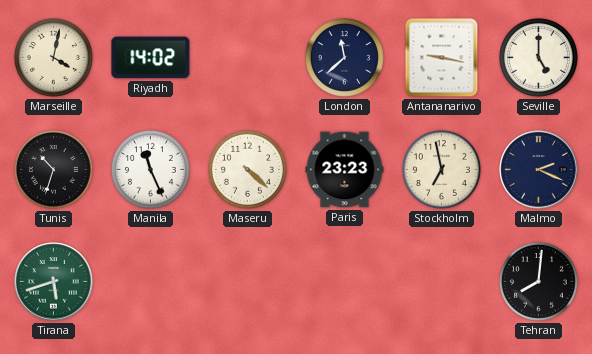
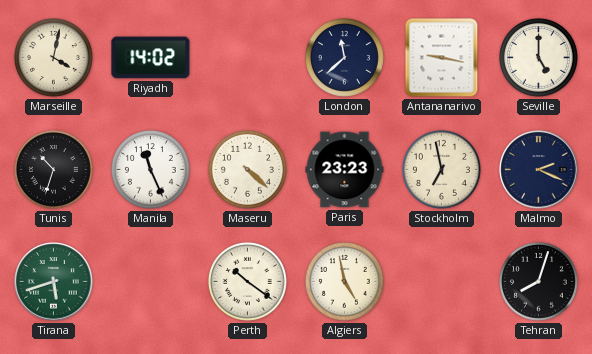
Perth: none -> 10:21 (247, 281)
Algiers: none -> 4:58 (344, 281)
Tehran: 8:01 -> 8:03 (538, 281)
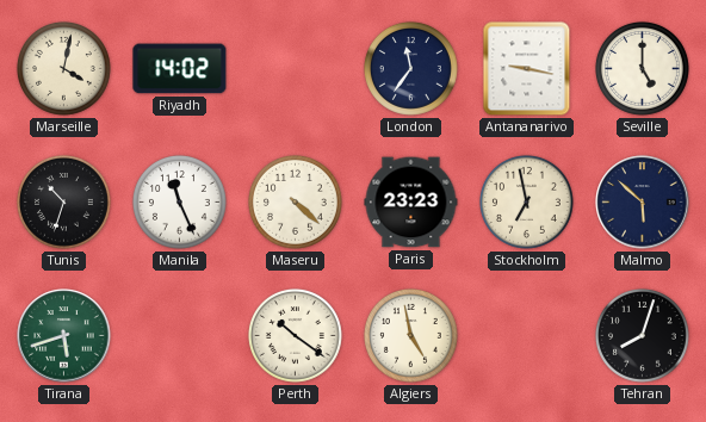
London: 11:38 -> 11:36 (410, 68)
Malmo: 2:19 -> 5:52 (643, 203)
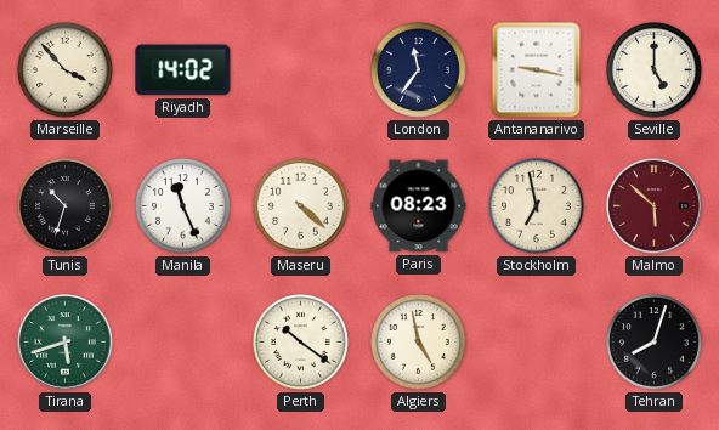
Marseille: 4:02 -> 3:53 (64, 69)
Paris: 23:23 -> 08:23 (419, 206)
Malmo dial: navy -> burgundy (655, 206)
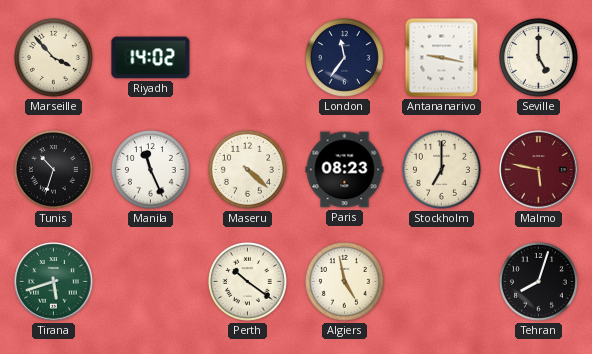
Stockholm: 6:58 -> 7:00 (441, 169)
Malmo: 5:52 -> 5:47 (539, 170)
